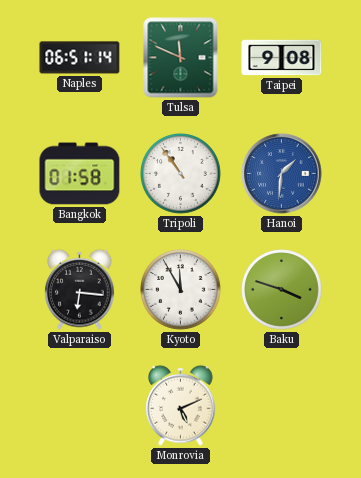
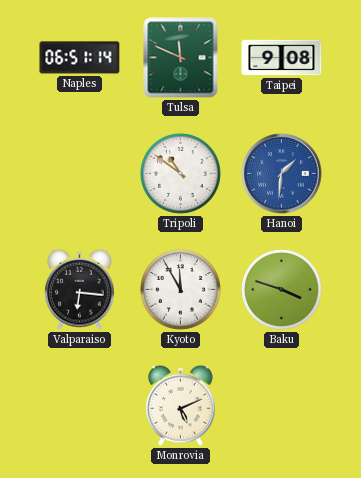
Bangkok: 01:58 -> none (80, 174)
Tripoli: 10:54 -> 10:51 (181, 174)
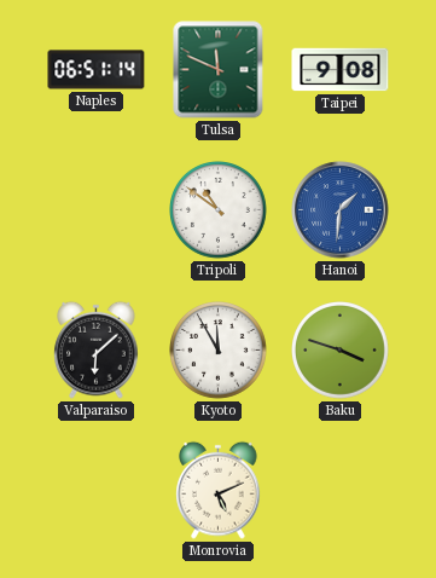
Valparaiso: 6:16 -> 6:08 (97, 349)
